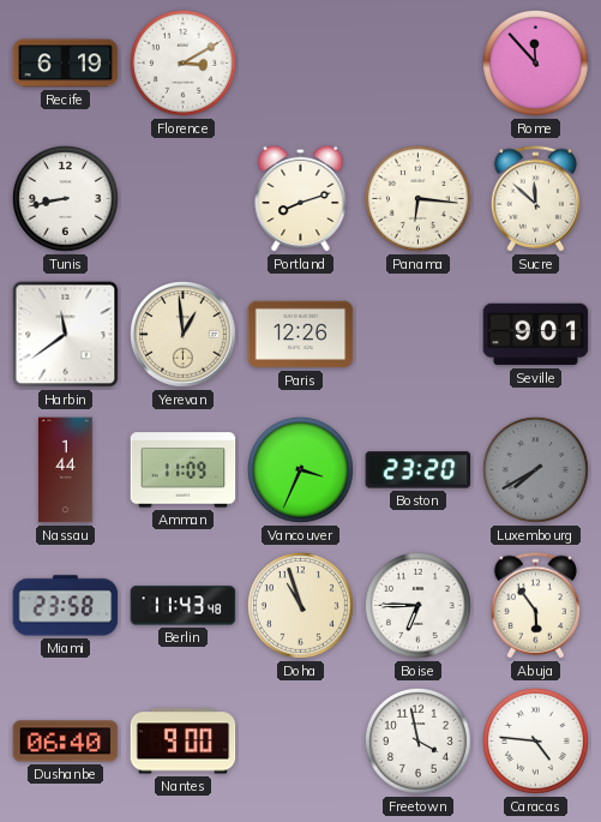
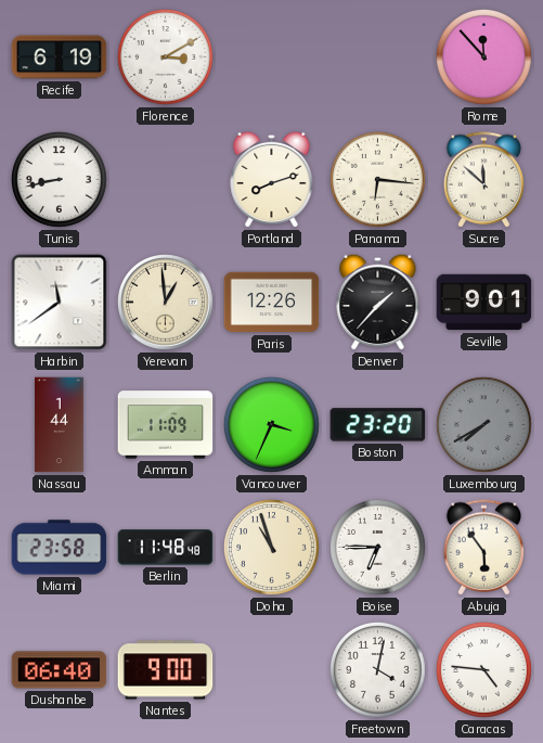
Denver: none -> 1:37 (378, 302)
Berlin: 11:43 -> 11:48 (166, 548)
Freetown: 3:58 -> 4:02 (377, 669)
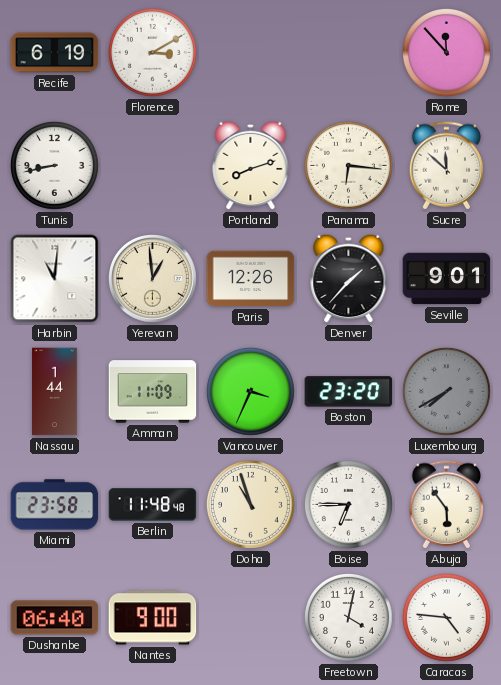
Harbin: 11:39 -> 11:01 (55, 279)
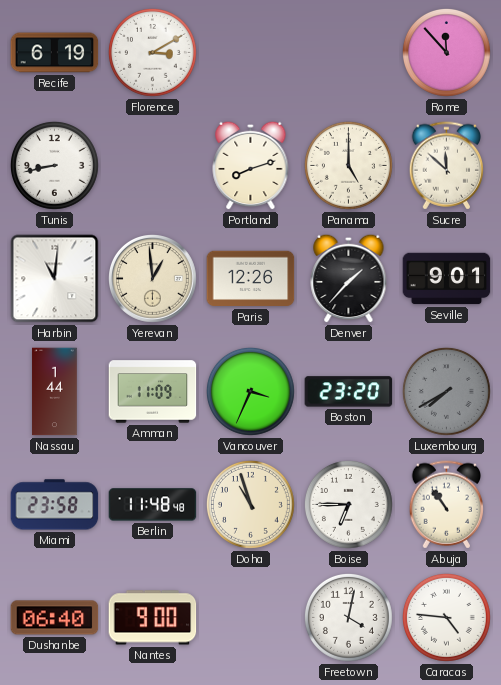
Panama: 6:16 -> 5:00 (348, 165)
Abuja: 5:54 -> 10:54 (446, 505)
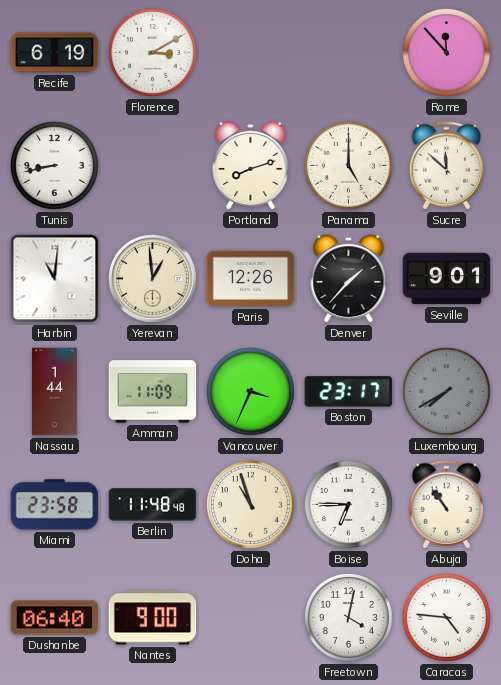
Boston: 23:20 -> 23:17 (349, 392)
